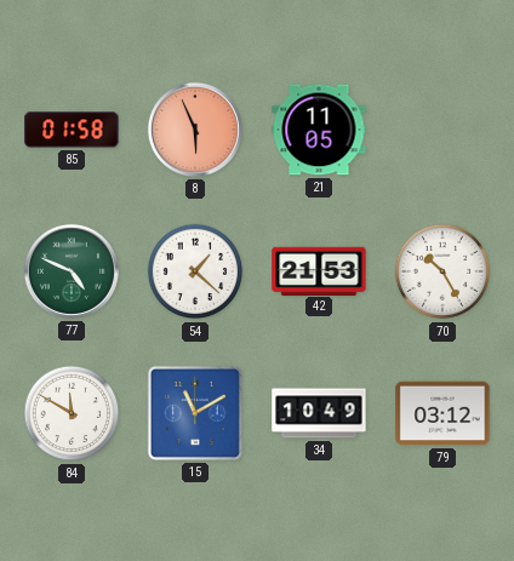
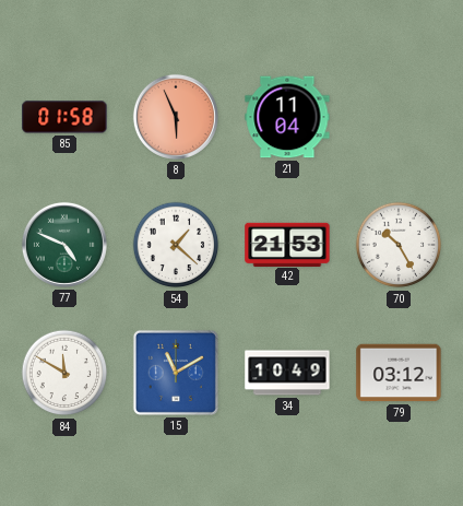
21: 11:05 -> 11:04 (287, 117)
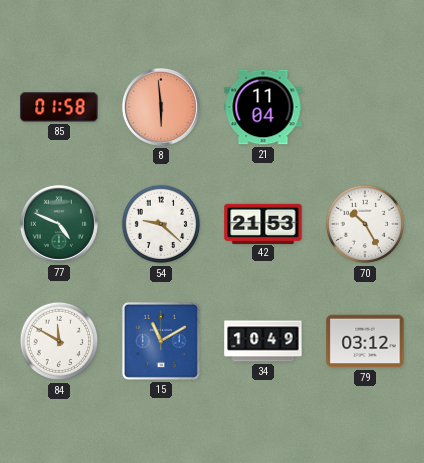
8: 5:56 -> 5:59 (161, 107)
54: 1:22 -> 9:22 (161, 224)
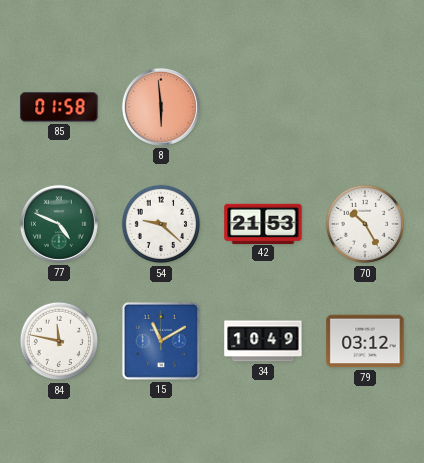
21: 11:04 -> none (263, 107)
84: 11:50 -> 11:47 (59, 341)
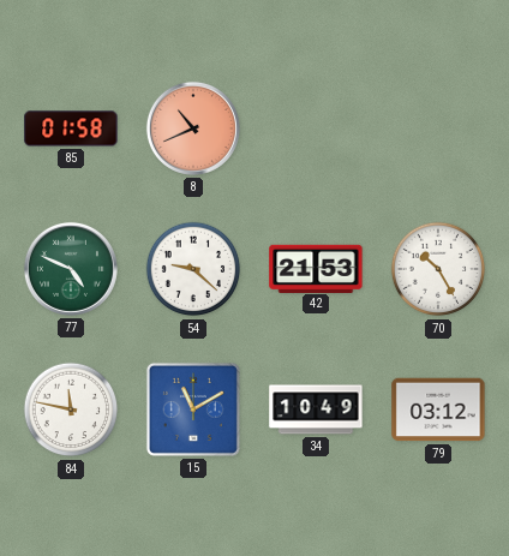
8: 5:59 -> 10:41 (193, 128)
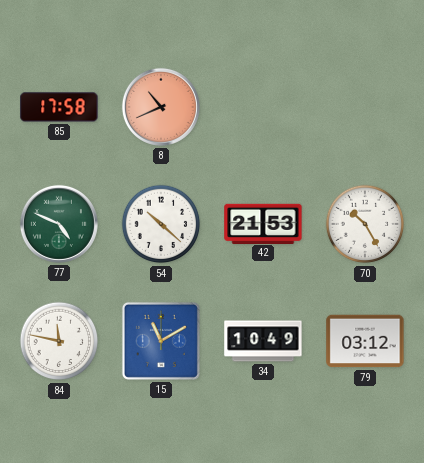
85: 01:58 -> 17:58 (59, 107)
54: 9:22 -> 10:22 (161, 224)
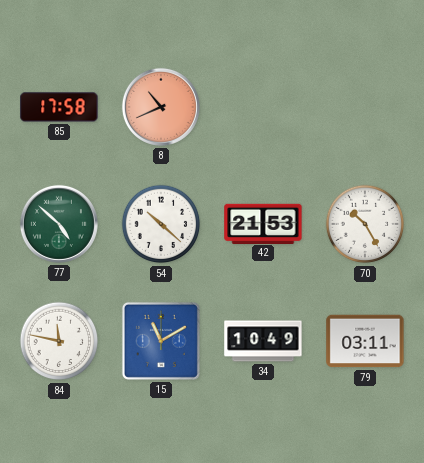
77: 4:49 -> 4:52 (59, 224)
79: 03:12 -> 03:11 (365, 341)
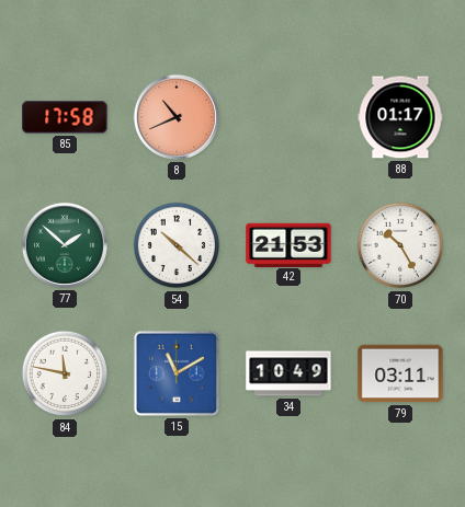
88: none -> 01:17 (400, 117)
77: 4:52 -> 1:52 (65, 245)
